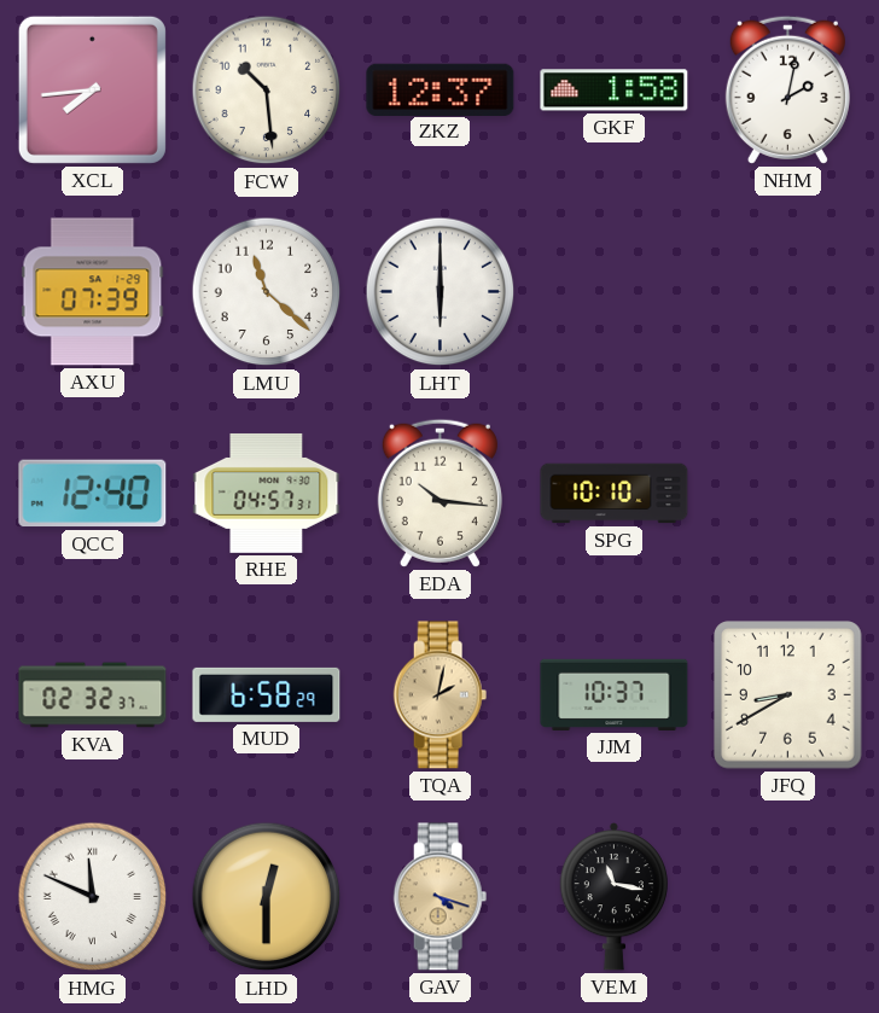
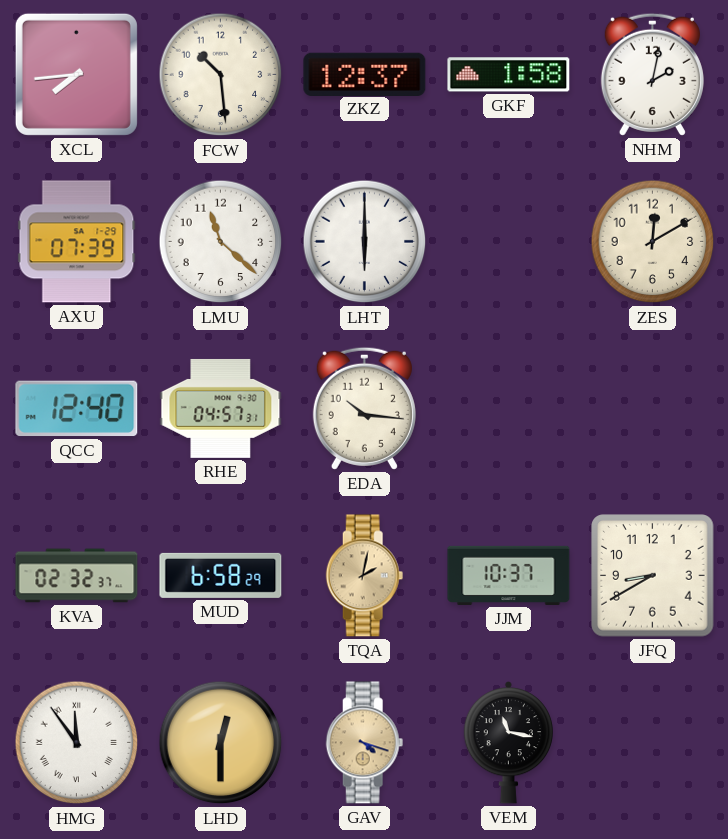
ZES: none -> 12:10 (653, 242)
SPG: 10:10 -> none (615, 494)
HMG: 11:49 -> 11:54 (77, 743)
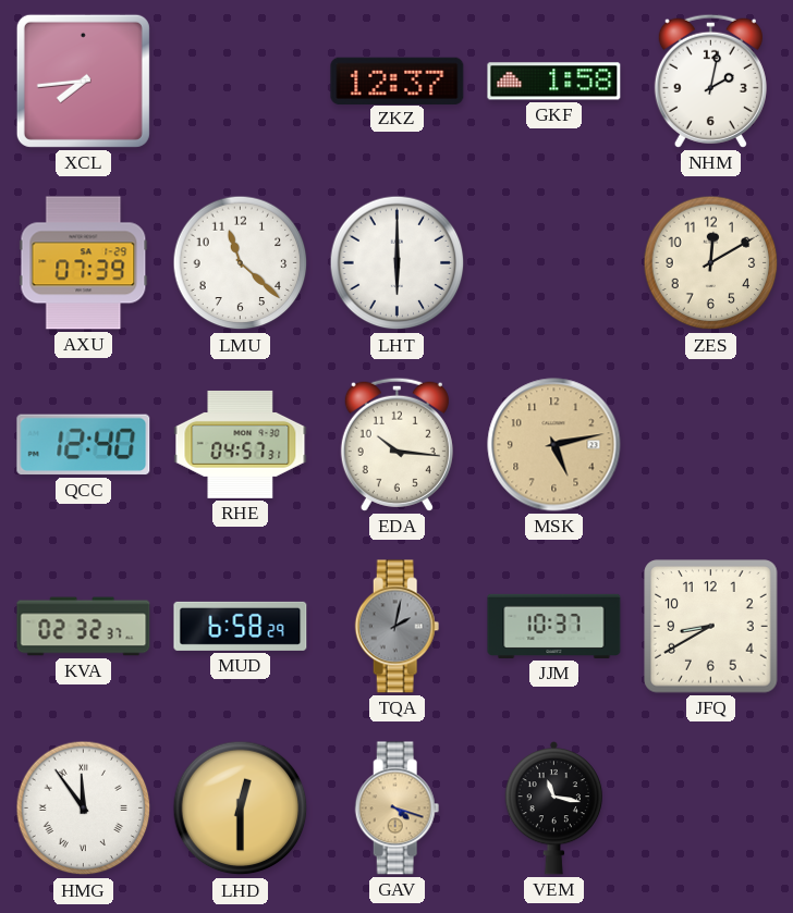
FCW: 10:29 -> none (221, 75)
MSK: none -> 5:13 (554, 445)
TQA dial: champagne -> grey (398, 627)
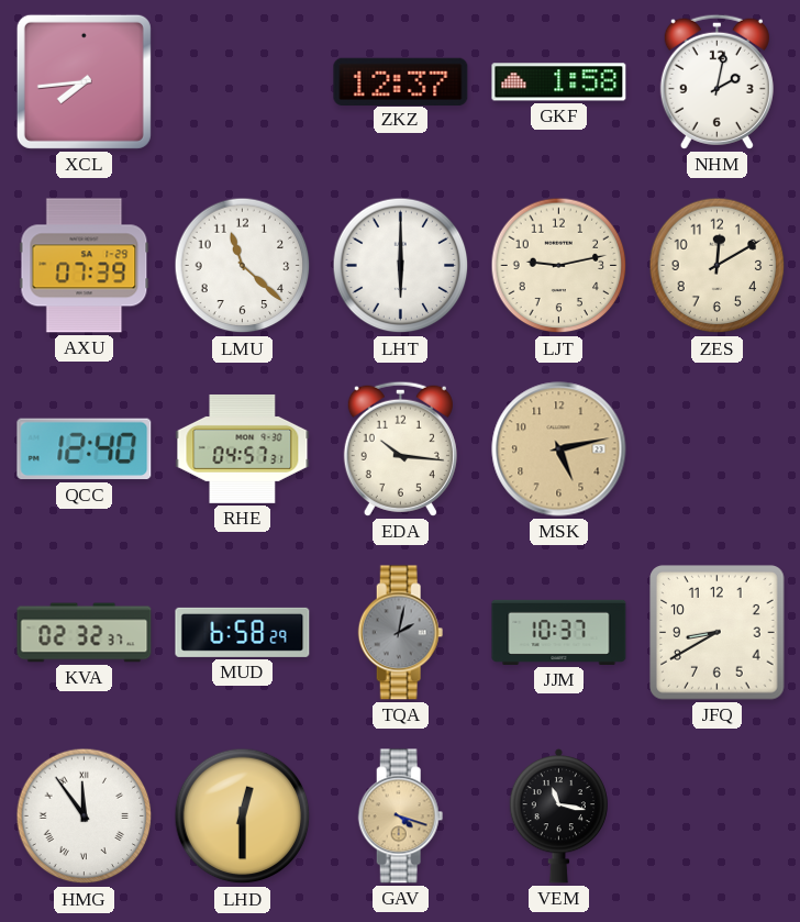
LJT: none -> 9:13 (559, 266)
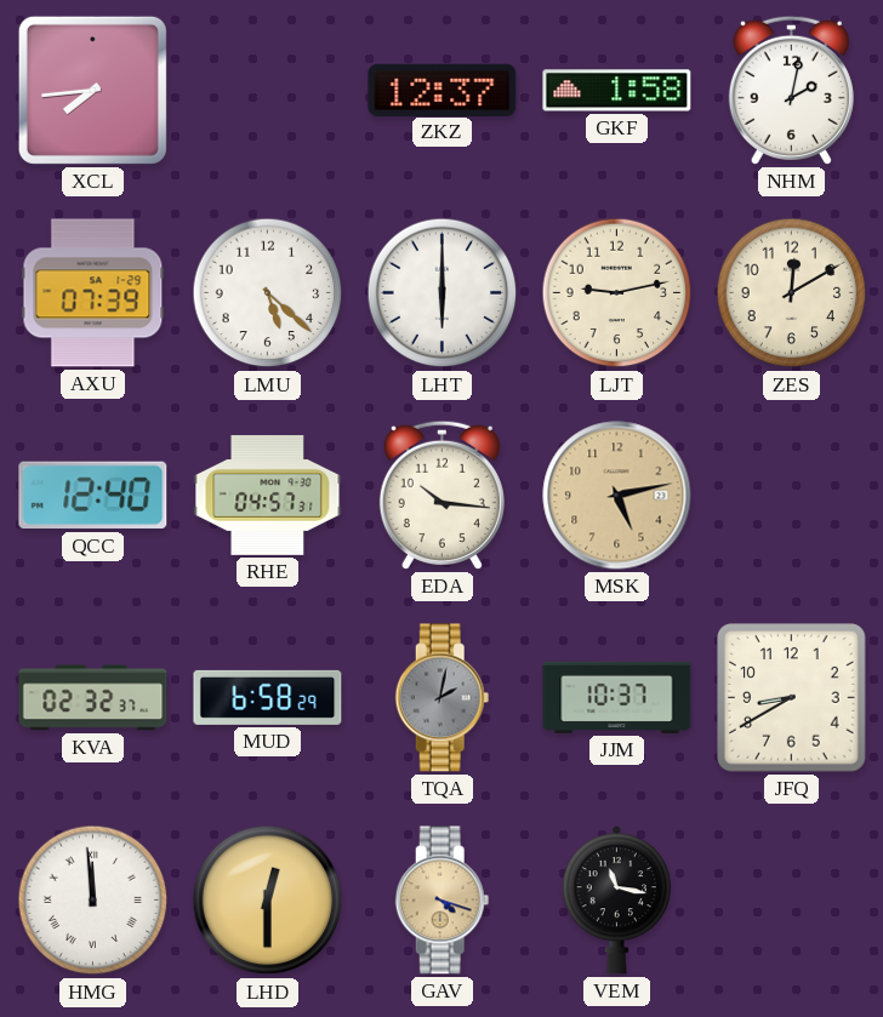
LMU: 11:22 -> 5:22 (268, 293)
HMG: 11:54 -> 11:59 (93, 901)
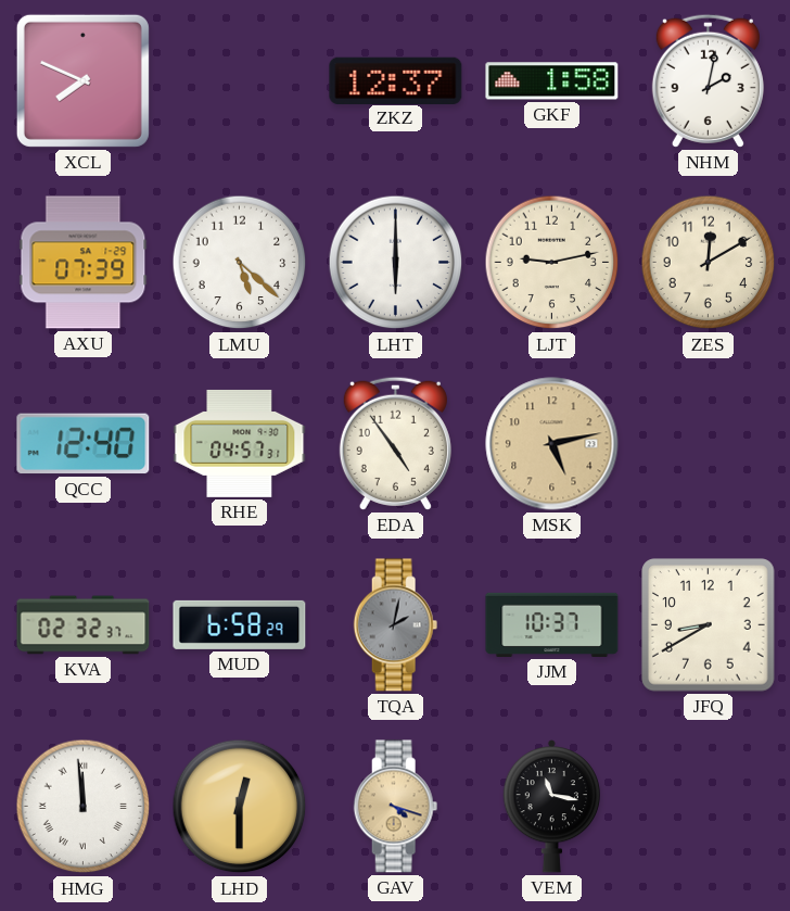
XCL: 7:44 -> 7:49 (82, 80)
EDA: 10:16 -> 4:54 (395, 443)
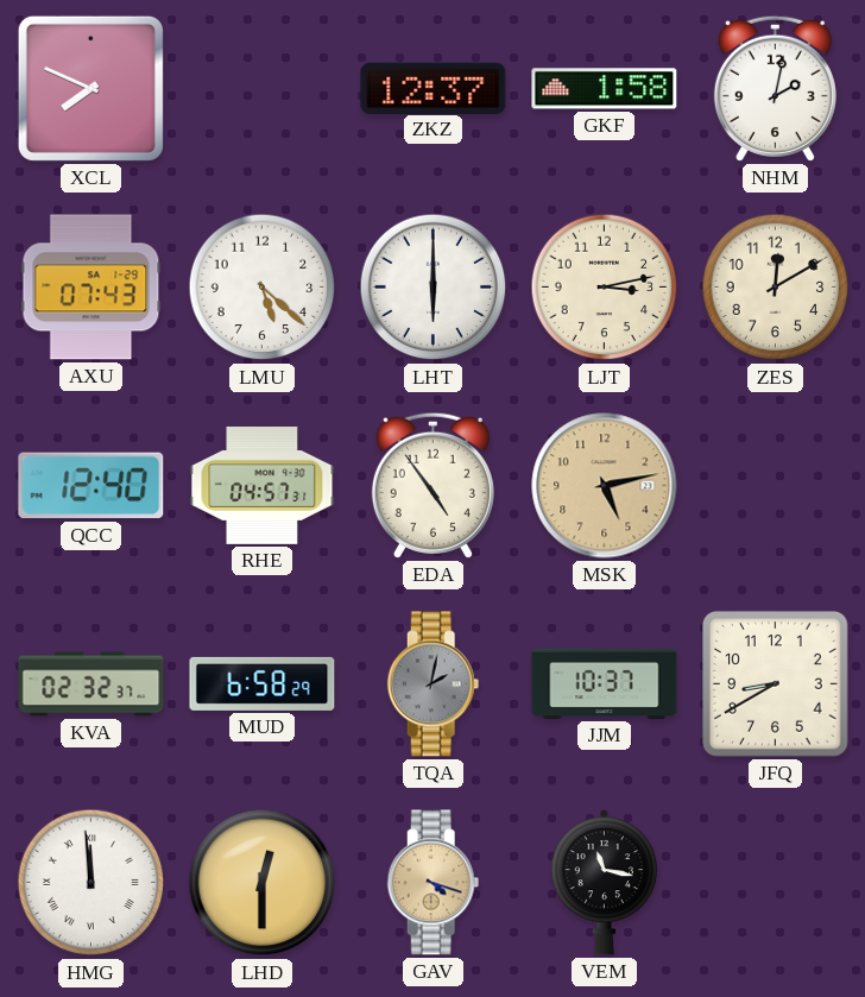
AXU: 07:39 -> 07:43 (91, 288)
LJT: 9:13 -> 3:13 (605, 288)
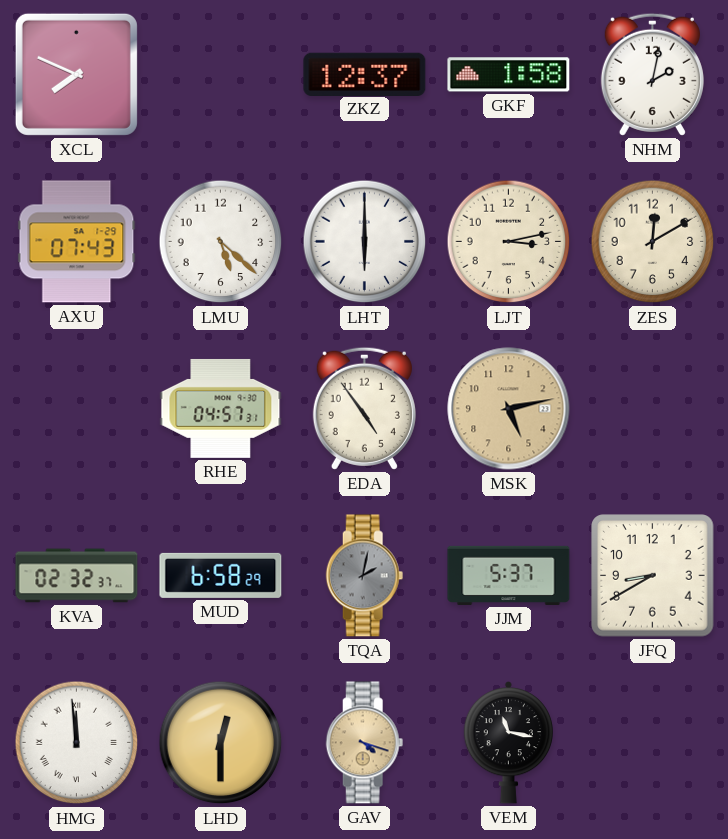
QCC: 12:40 -> none (91, 486)
JJM: 10:37 -> 5:37 (509, 575)
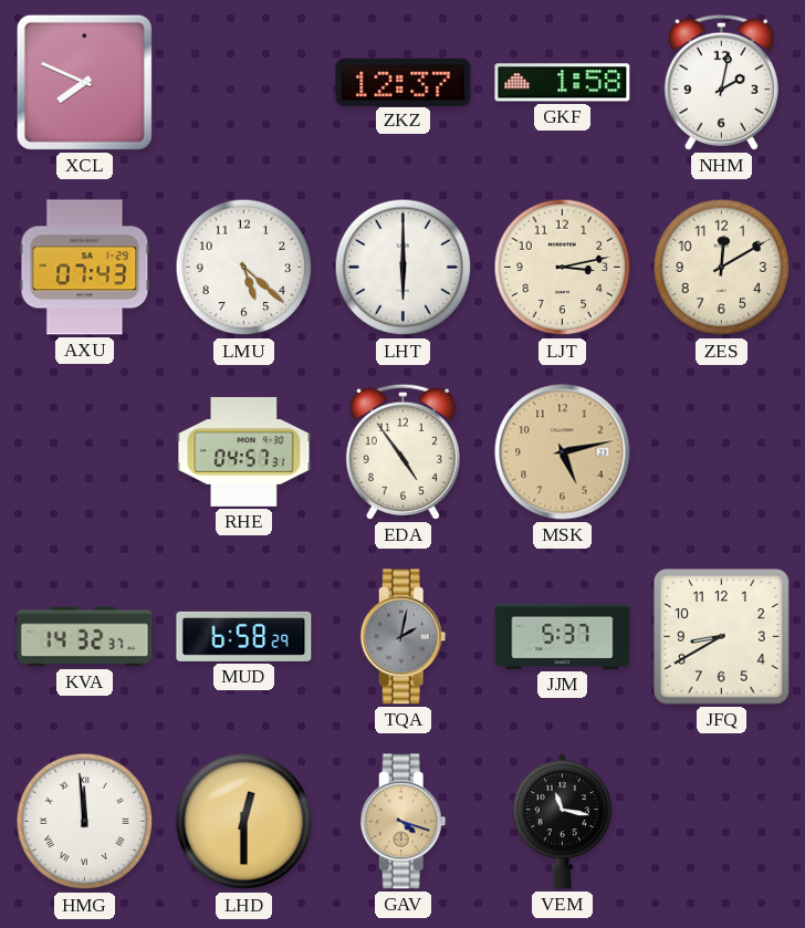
KVA: 02:32 -> 14:32 (85, 637)
